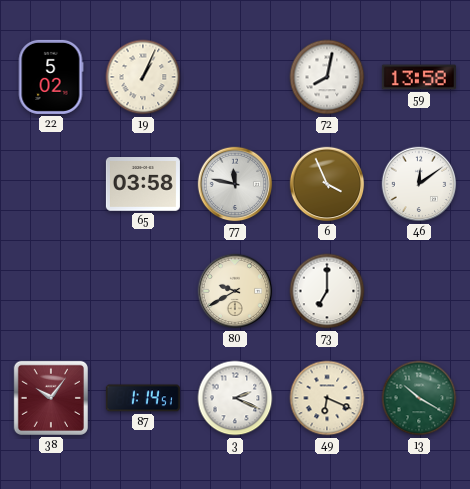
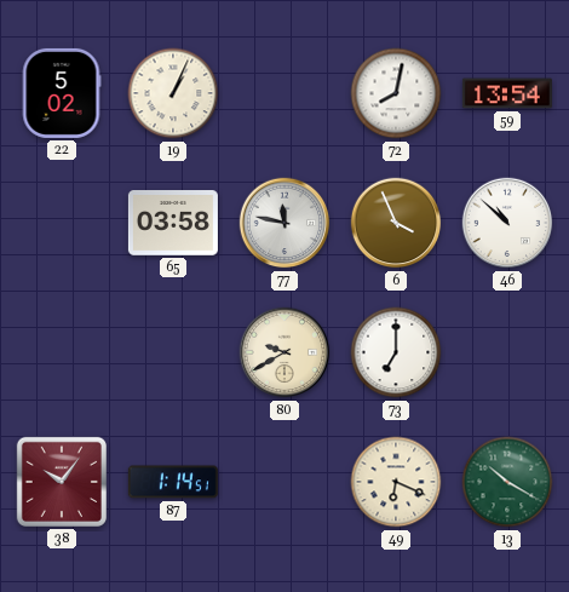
59: 13:58 -> 13:54 (507, 93)
46: 12:09 -> 10:52 (507, 223)
3: 2:19 -> none (235, 398)
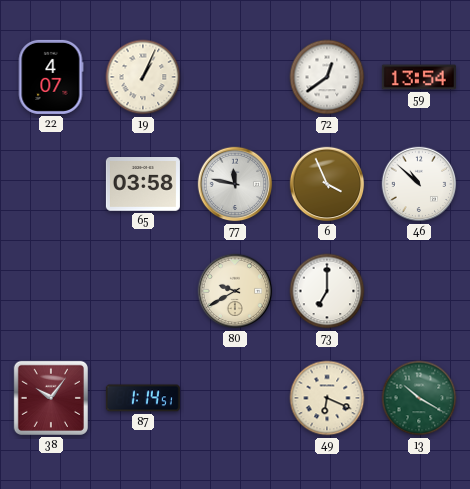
22: 5:02 -> 4:07 (51, 77)
72: 8:02 -> 12:39 (327, 77)
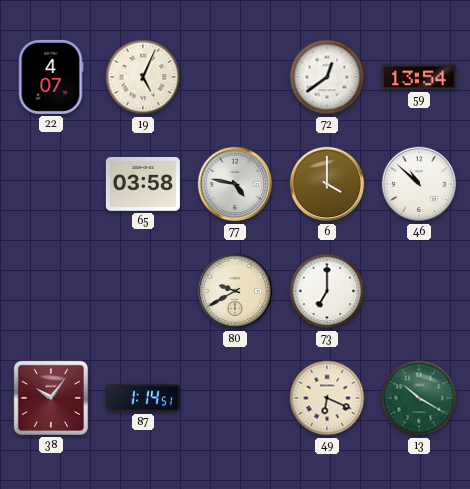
19: 1:04 -> 5:04 (143, 77)
77: 11:47 -> 4:47 (235, 184)
6: 3:56 -> 4:00 (327, 184)
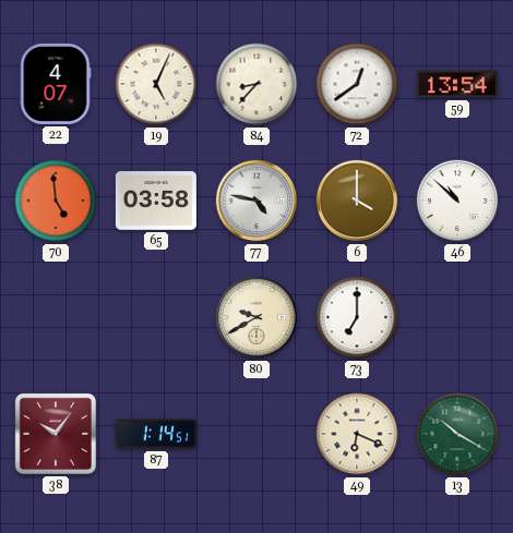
84: none -> 8:37 (256, 84)
70: none -> 4:59 (56, 201)
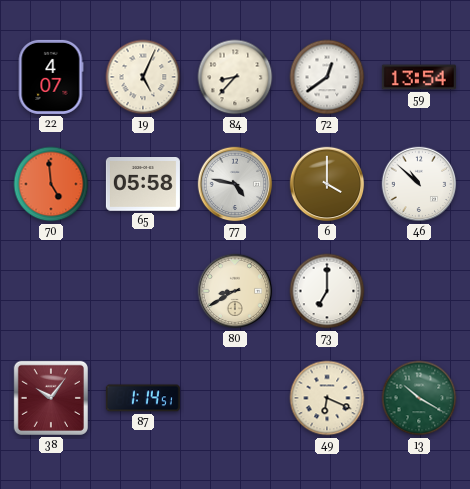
65: 03:58 -> 05:58 (143, 185)
80: 9:40 -> 8:40 (235, 291)
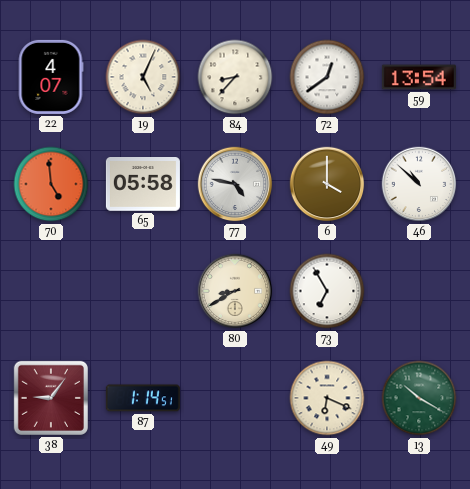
73: 7:00 -> 6:55 (327, 291)
38: 10:06 -> 9:06 (51, 398)
